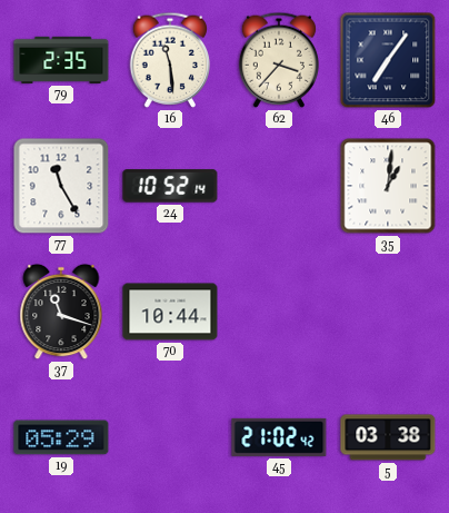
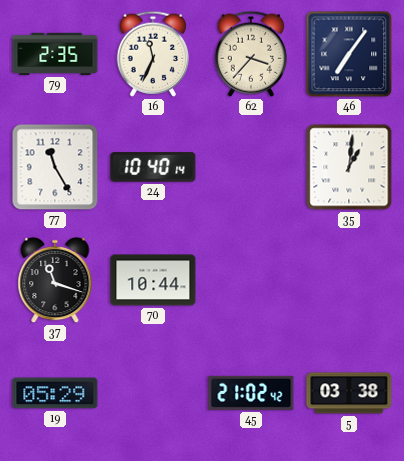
16: 11:29 -> 11:34 (152, 54)
24: 10:52 -> 10:40 (153, 167)
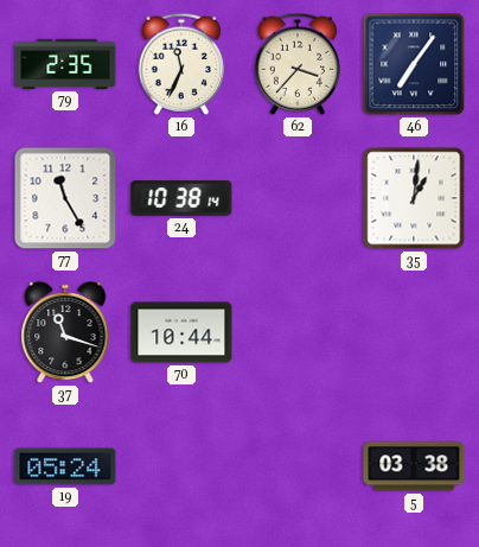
24: 10:40 -> 10:38 (181, 198)
19: 05:29 -> 05:24 (65, 466)
45: 21:02 -> none (251, 393)
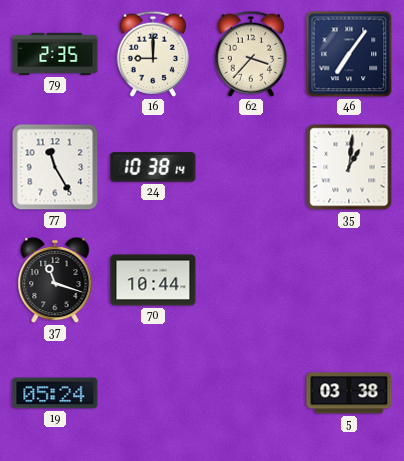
16: 11:34 -> 9:00 (152, 54)
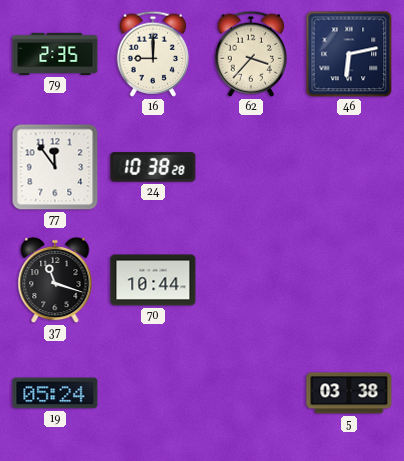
46: 7:06 -> 6:13 (349, 54)
77: 11:25 -> 11:54 (55, 167)
24: 10:38:14 -> 10:38:28 (153, 167)
35: 1:01 -> none (349, 167)
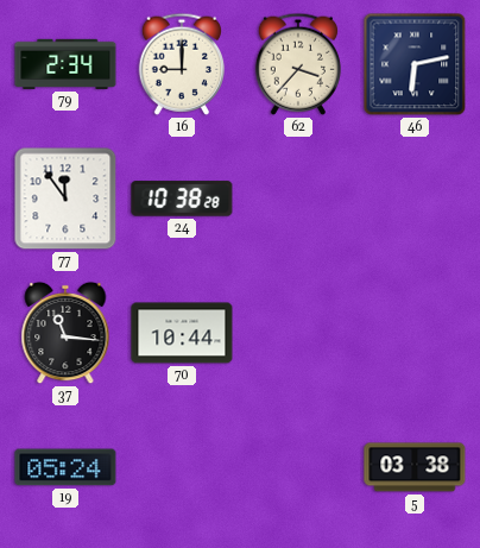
79: 2:35 -> 2:34 (65, 64)
37: 11:18 -> 11:16 (65, 333)
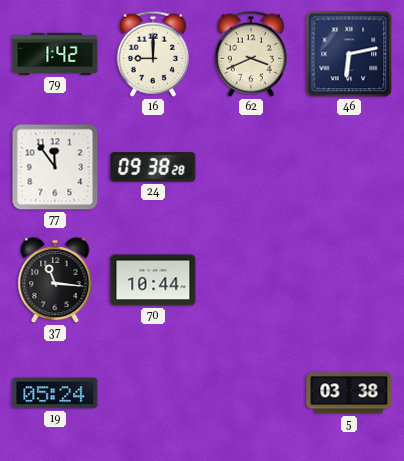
79: 2:34 -> 1:42 (55, 54)
62: 3:37 -> 3:41 (250, 54)
24: 10:38 -> 09:38 (153, 167)
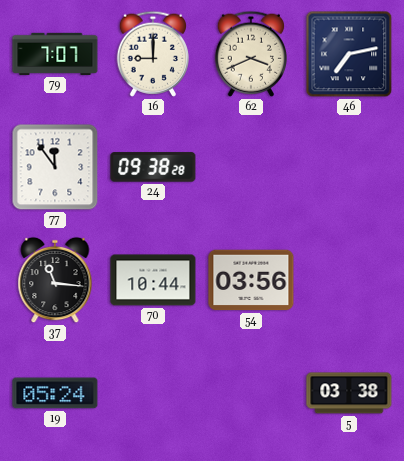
79: 1:42 -> 7:07 (55, 54)
46: 6:13 -> 7:13 (349, 54)
54: none -> 03:56 (251, 280)
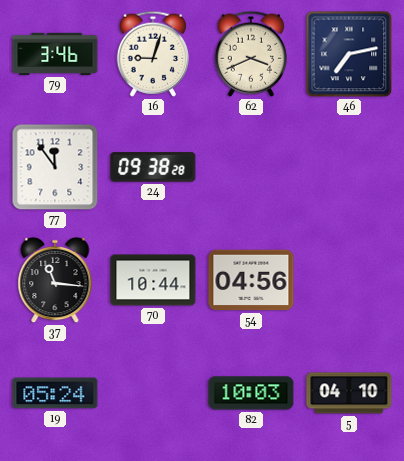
79: 7:07 -> 3:46 (55, 54)
16: 9:00 -> 9:03 (152, 54)
54: 03:56 -> 04:56 (251, 280)
82: none -> 10:03 (251, 393)
5: 03:38 -> 04:10 (349, 393)
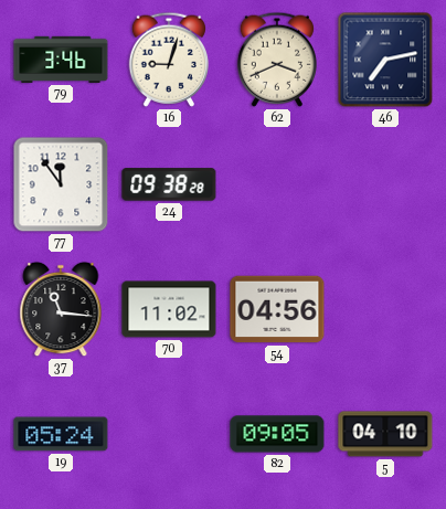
70: 10:44 -> 11:02 (169, 309)
82: 10:03 -> 09:05 (277, 434)
